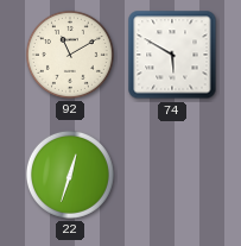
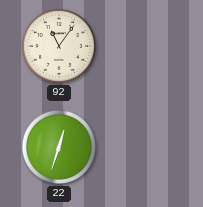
92: 11:10 -> 11:06 (59, 46)
74: 5:50 -> none (172, 55)
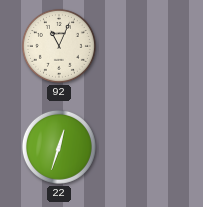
92: 11:06 -> 11:04 (59, 46)
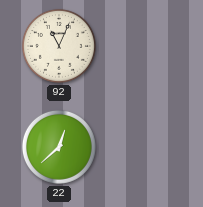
22: 12:33 -> 12:38 (59, 147)
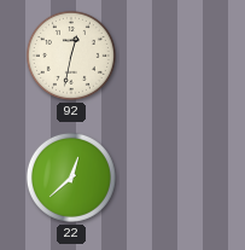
92: 11:04 -> 12:32 (71, 56)
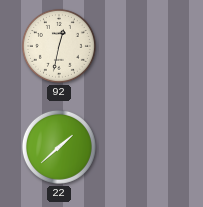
22: 12:38 -> 1:38 (59, 147)
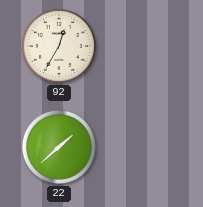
92: 12:32 -> 12:35 (59, 46)
